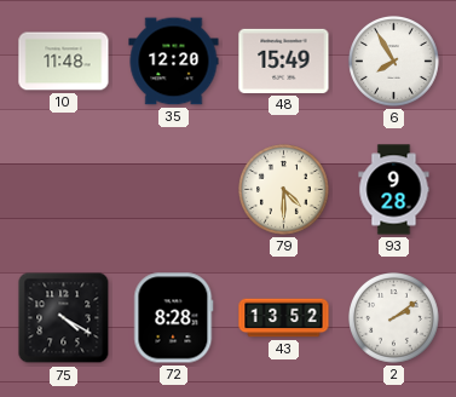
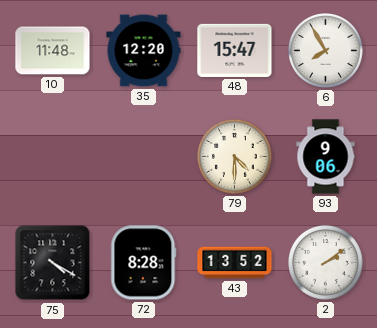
48: 15:49 -> 15:47 (235, 50)
93: 9:28 -> 9:06 (326, 157)
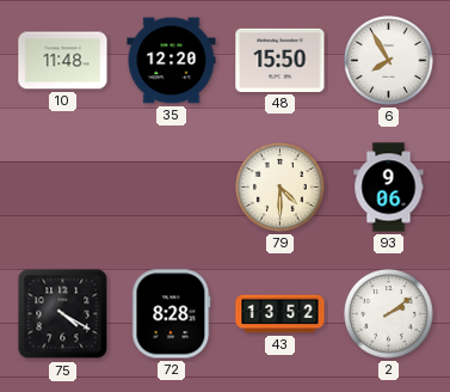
48: 15:47 -> 15:50 (281, 60)
